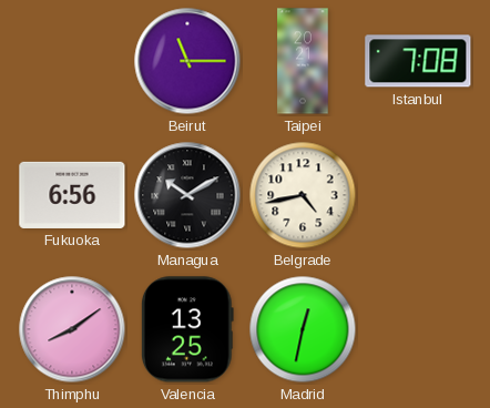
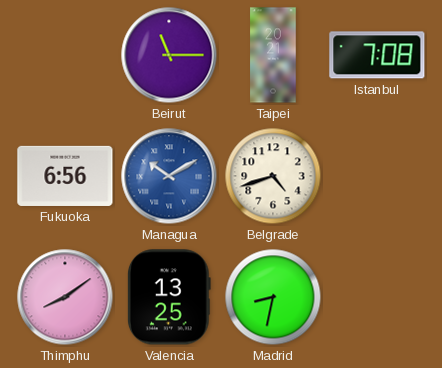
Managua dial: black -> blue (169, 176)
Belgrade: 4:43 -> 4:42 (273, 176)
Madrid: 12:32 -> 8:32 (273, 297)
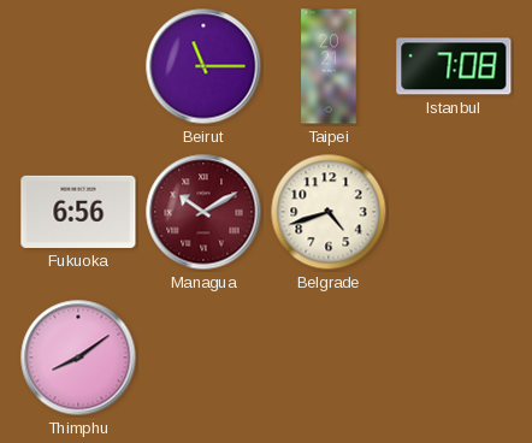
Managua dial: blue -> burgundy (203, 212)
Valencia: 13:25 -> none (169, 297)
Madrid: 8:32 -> none (273, 297)
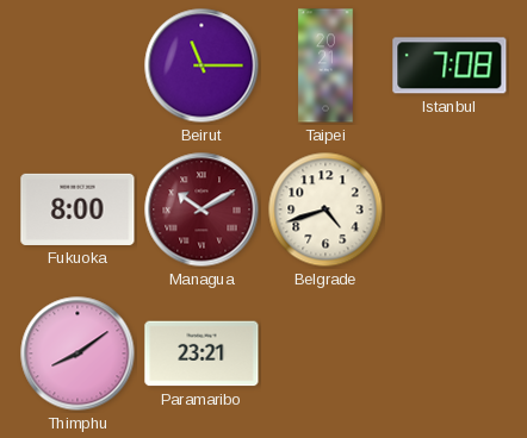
Fukuoka: 6:56 -> 8:00 (77, 209)
Paramaribo: none -> 23:21 (201, 353)
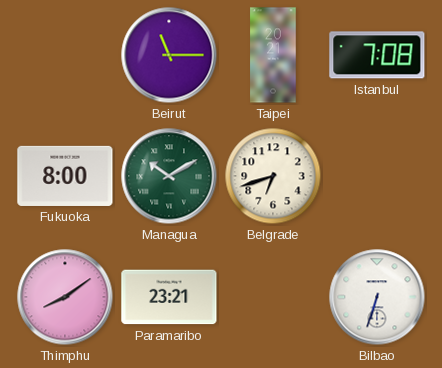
Managua dial: burgundy -> green (169, 176)
Belgrade: 4:42 -> 6:42 (273, 176)
Bilbao: none -> 6:33 (377, 297)
